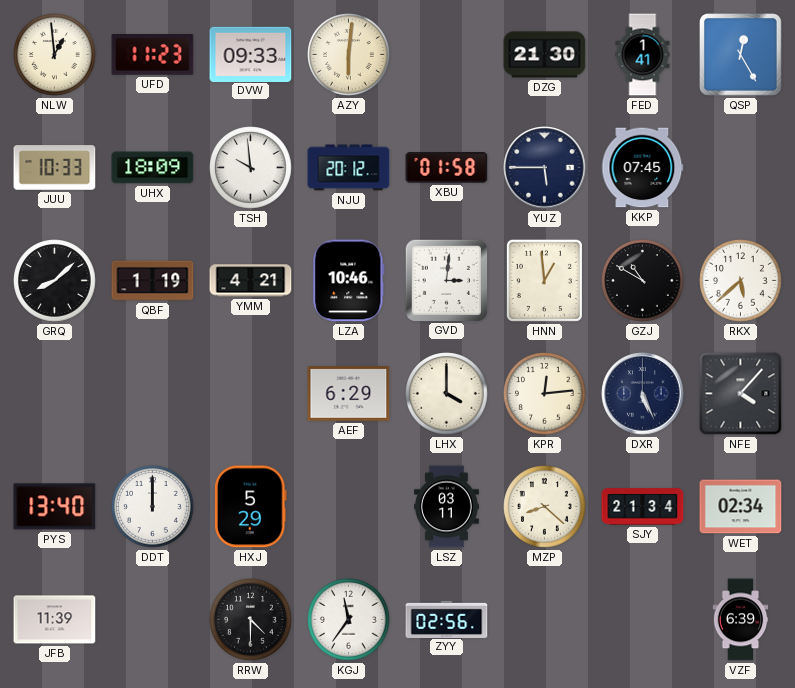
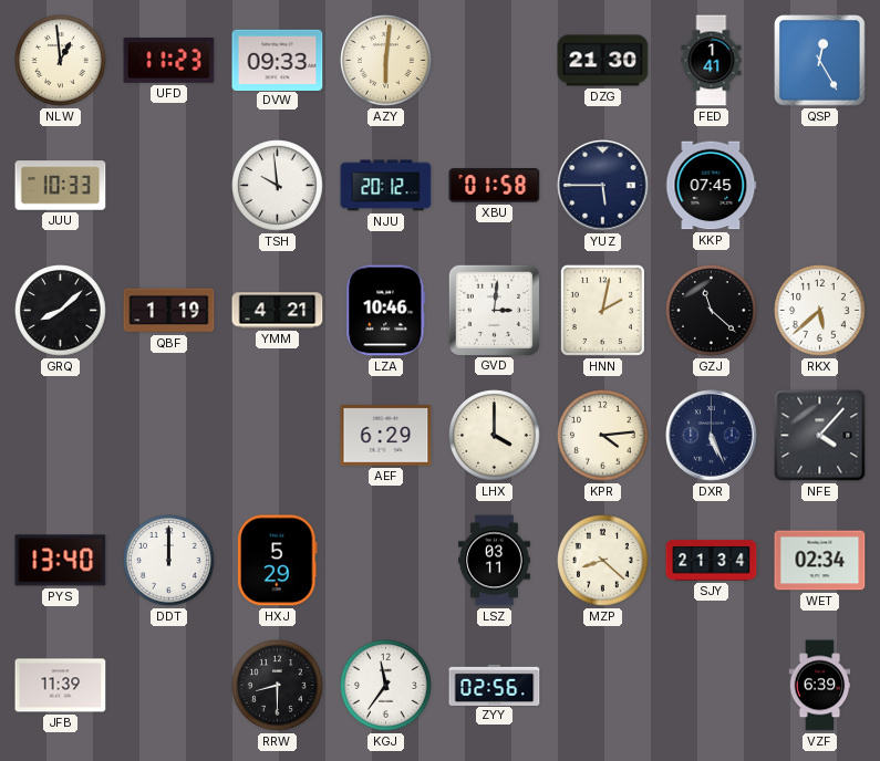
UHX: 18:09 -> none (153, 168)
HNN: 12:59 -> 2:02 (602, 310)
GZJ: 10:50 -> 11:22 (712, 311)
KPR: 12:14 -> 4:14 (603, 436)
RRW: 4:30 -> 8:30 (278, 686)
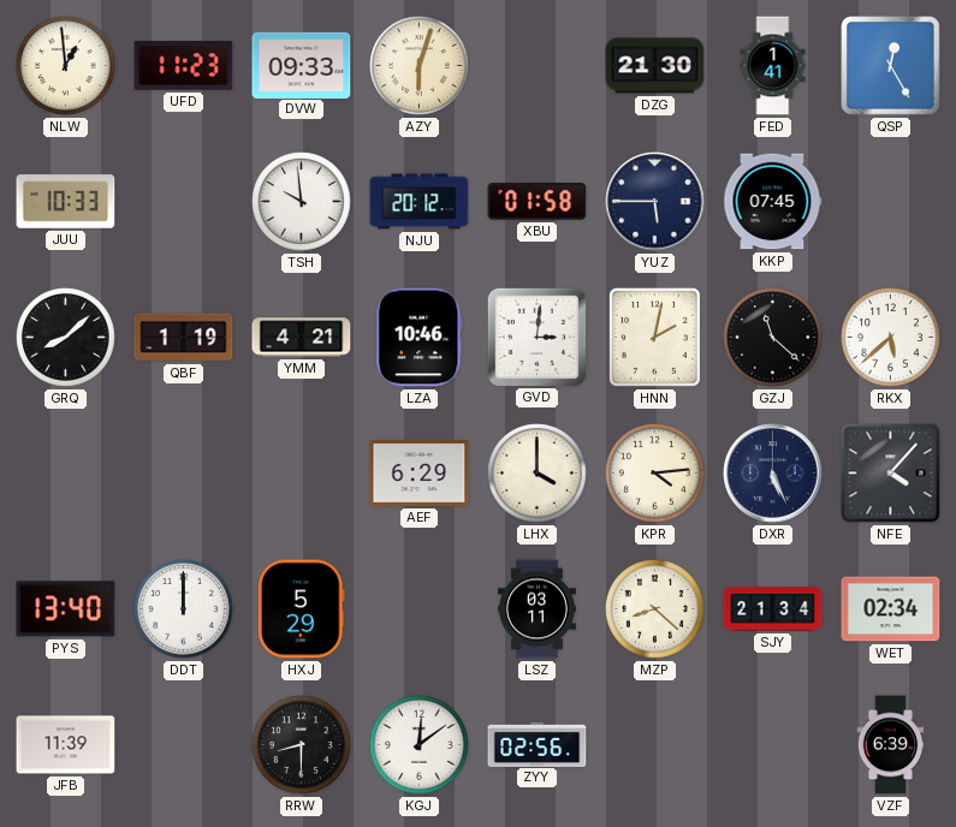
AZY: 6:01 -> 6:03 (420, 66)
KGJ: 11:36 -> 12:09 (420, 745)
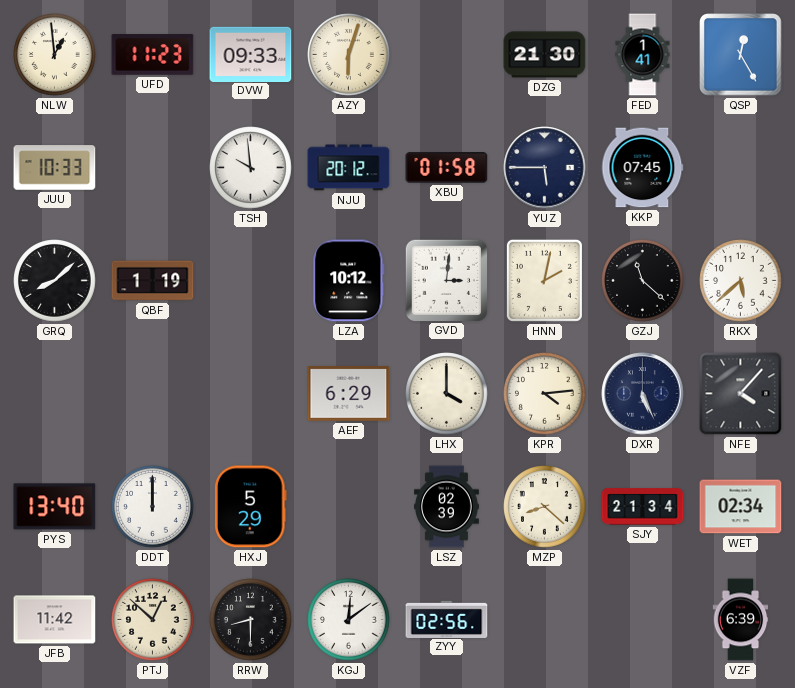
YMM: 4:21 -> none (302, 338)
LZA: 10:46 -> 10:12 (349, 281)
LSZ: 03:11 -> 02:39 (447, 507)
JFB: 11:39 -> 11:42 (55, 620)
PTJ: none -> 12:52 (153, 620)
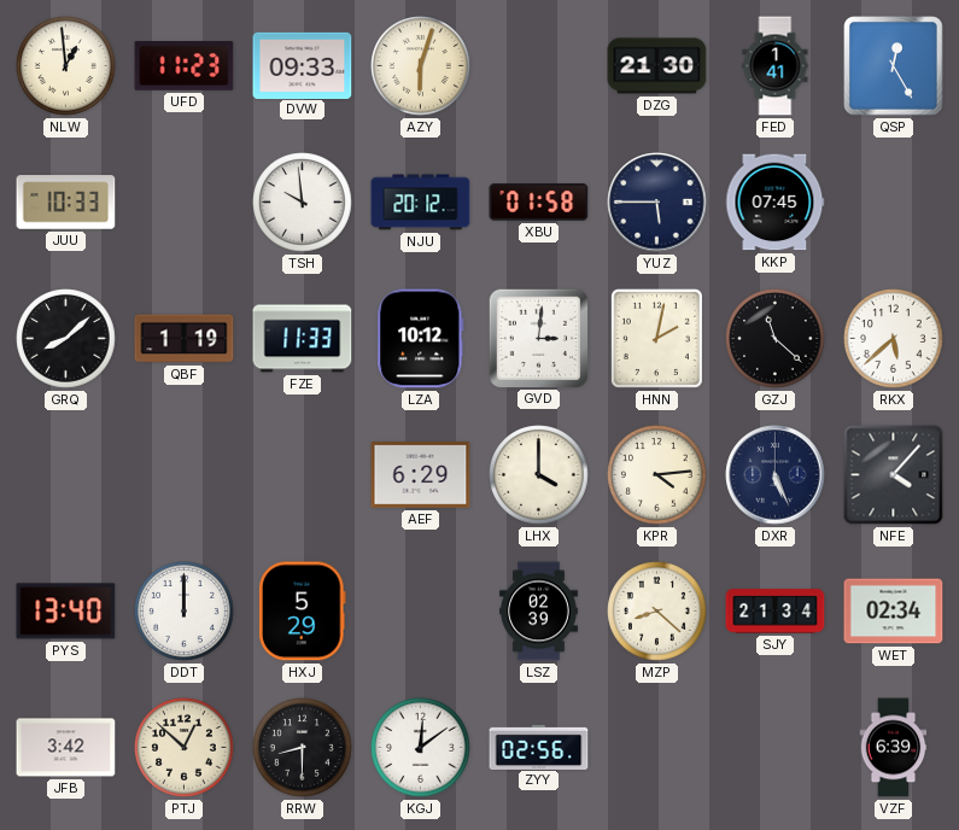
FZE: none -> 11:33 (303, 339)
JFB: 11:42 -> 3:42 (66, 748)
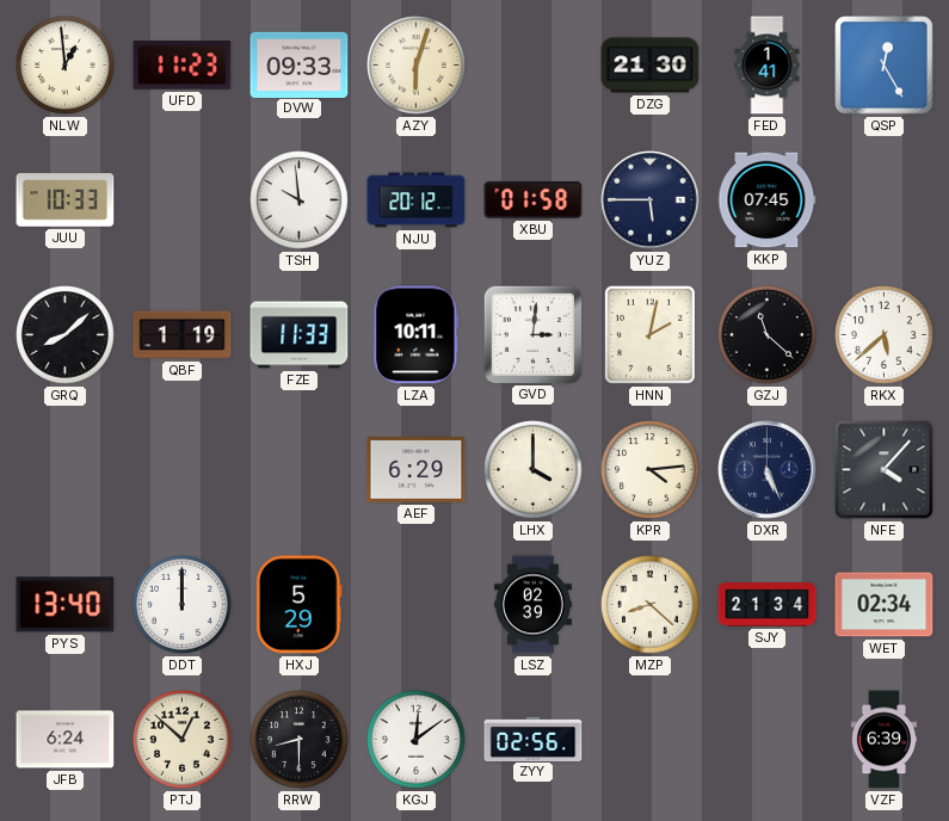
LZA: 10:12 -> 10:11 (417, 335)
JFB: 3:42 -> 6:24 (66, 740)
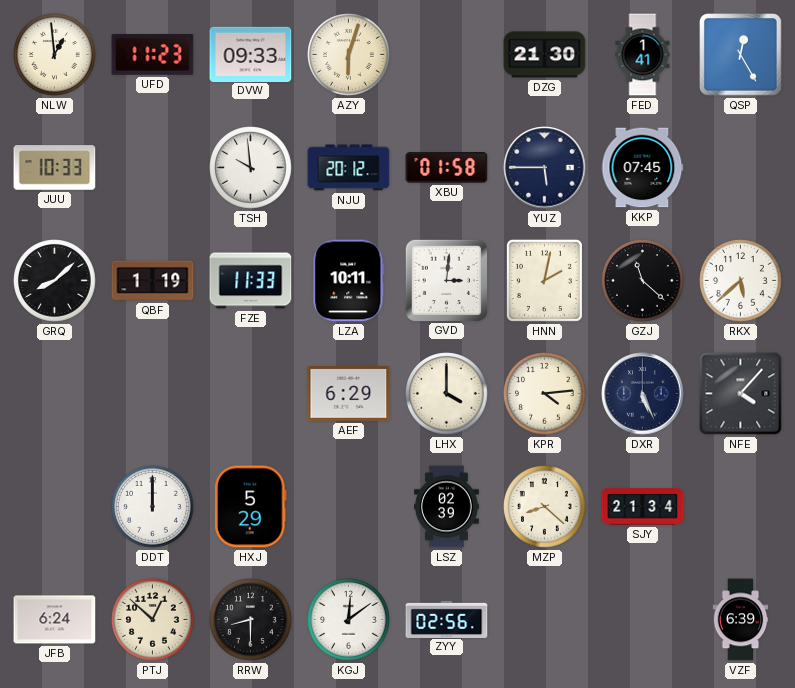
PYS: 13:40 -> none (66, 605)
WET: 02:34 -> none (885, 605)
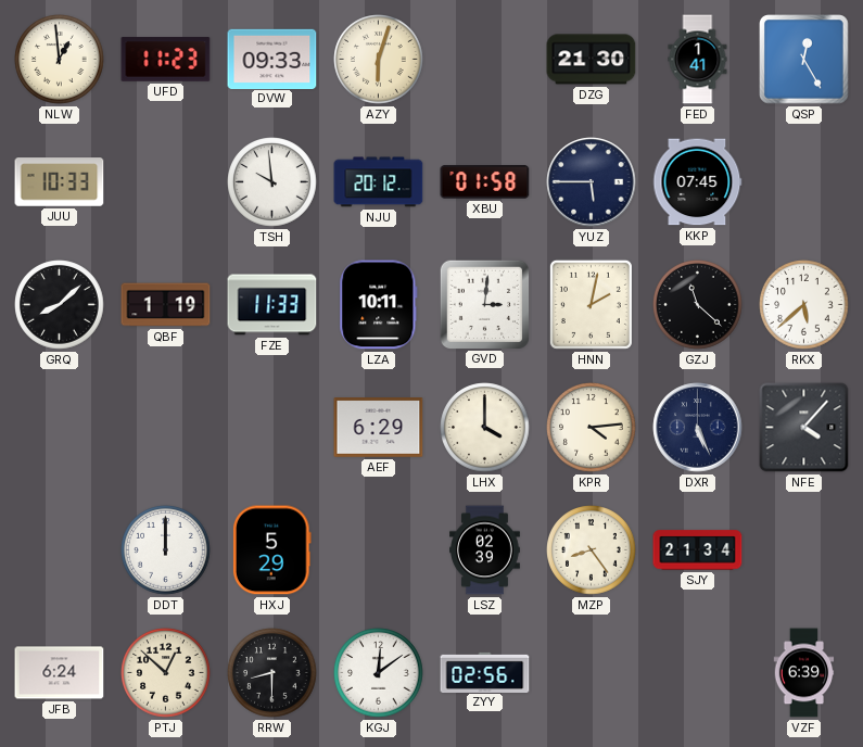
MZP: 8:22 -> 8:24 (592, 550)
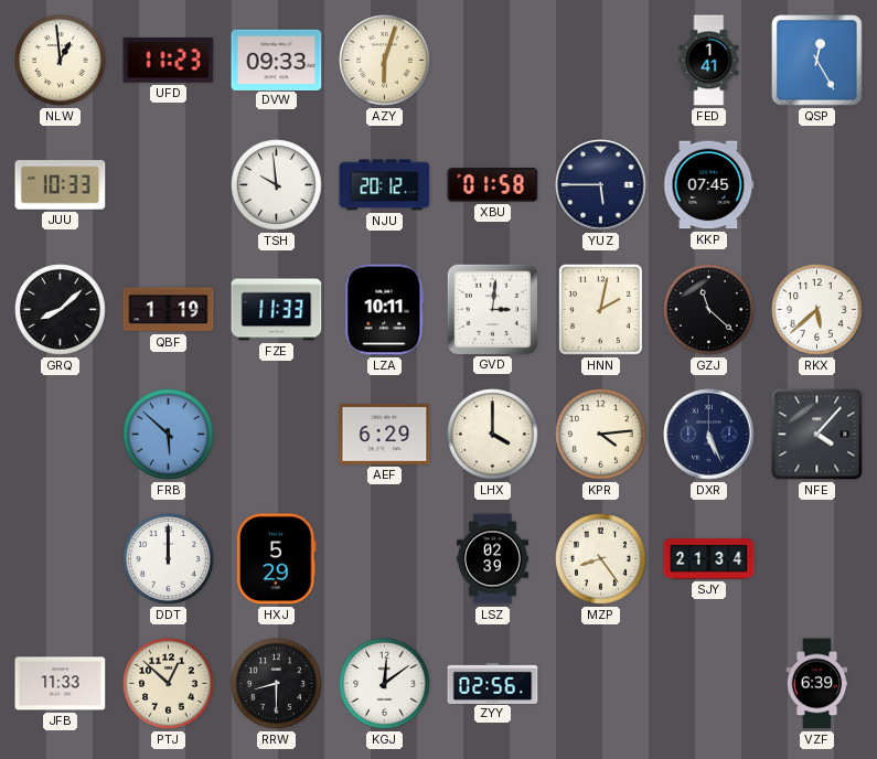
DZG: 21:30 -> none (592, 60)
FRB: none -> 5:52 (169, 435)
JFB: 6:24 -> 11:33 (61, 684)
